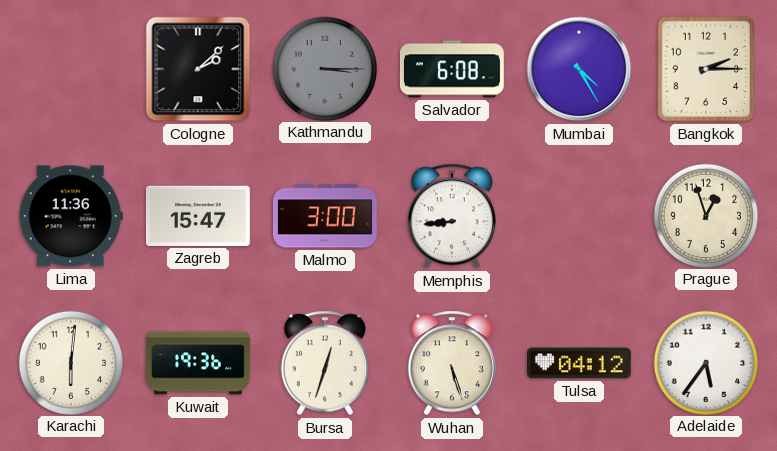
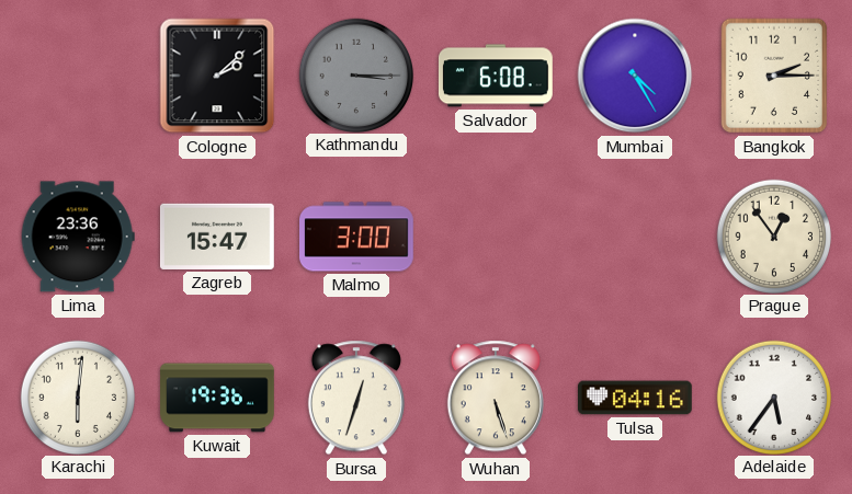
Lima: 11:36 -> 23:36 (78, 237)
Memphis: 8:44 -> none (452, 216)
Prague: 12:57 -> 12:54 (773, 235)
Tulsa: 04:12 -> 04:16 (636, 398)
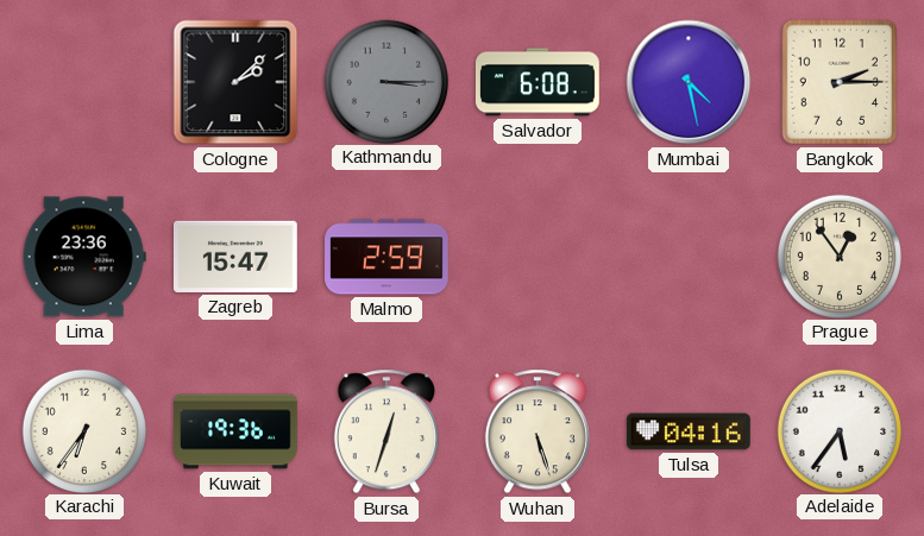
Mumbai: 4:25 -> 4:28 (689, 82)
Malmo: 3:00 -> 2:59 (388, 257)
Karachi: 6:01 -> 6:36 (83, 430)
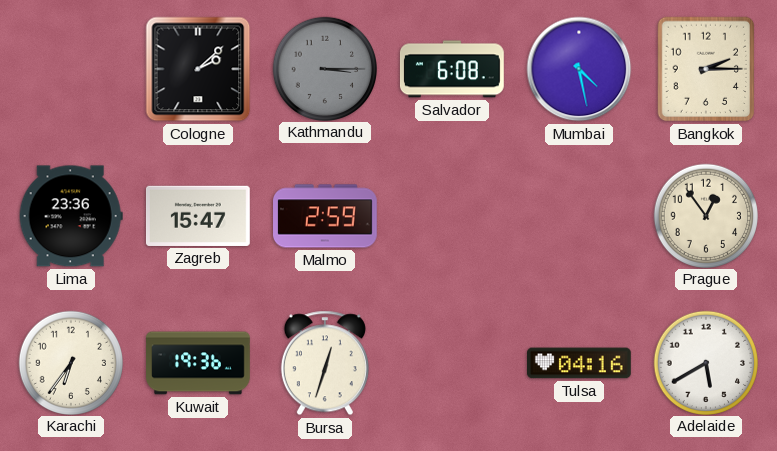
Wuhan: 5:27 -> none (538, 431)
Adelaide: 5:36 -> 5:40 (705, 362)
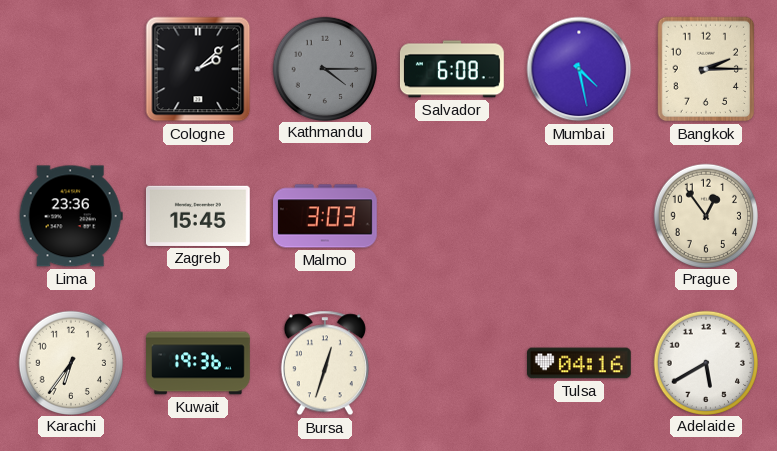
Kathmandu: 3:15 -> 4:15 (324, 68)
Zagreb: 15:47 -> 15:45 (198, 216)
Malmo: 2:59 -> 3:03 (326, 216)
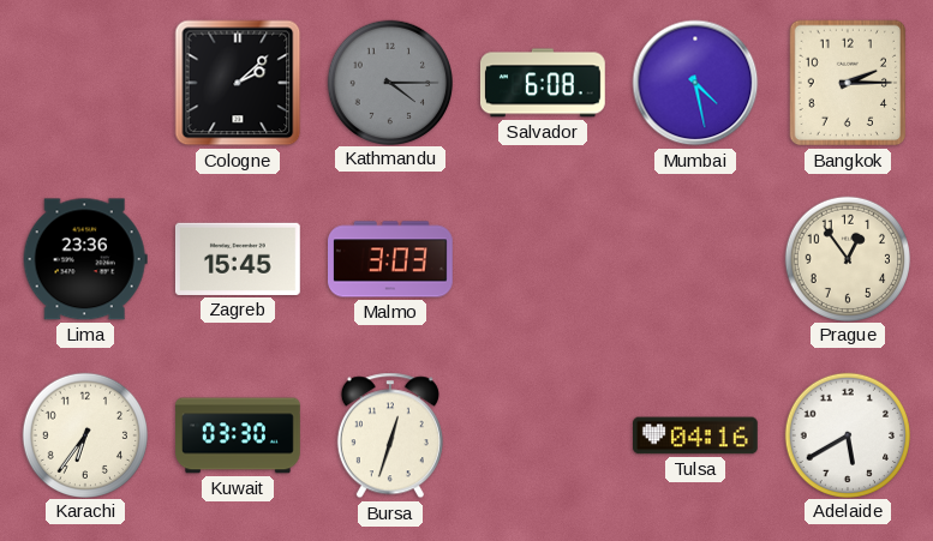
Kuwait: 19:36 -> 03:30 (238, 435)
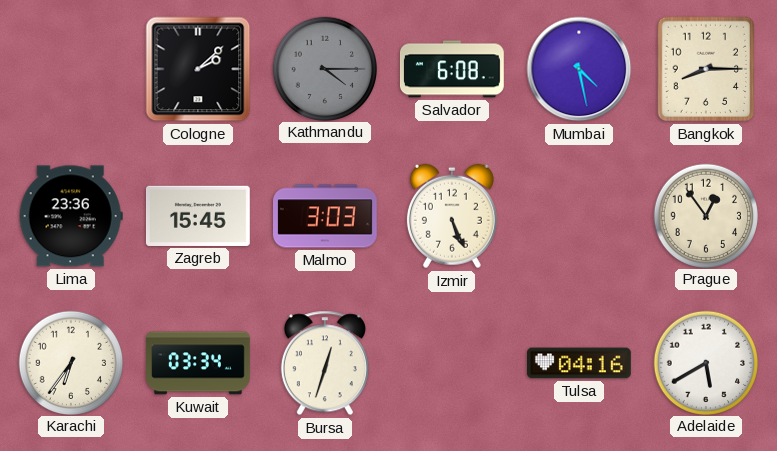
Bangkok: 2:15 -> 8:15 (705, 69)
Izmir: none -> 5:26 (452, 216)
Kuwait: 03:30 -> 03:34 (198, 363)
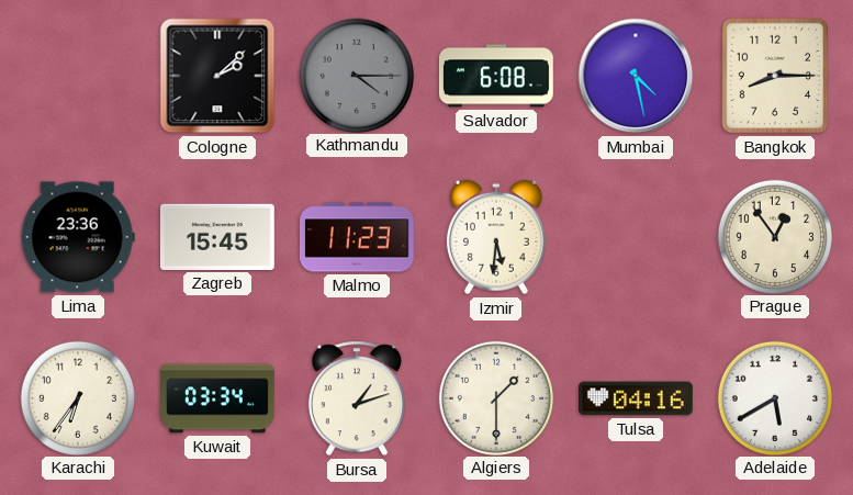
Malmo: 3:03 -> 11:23 (358, 237)
Izmir: 5:26 -> 5:31 (496, 237)
Bursa: 12:33 -> 1:12 (357, 398)
Algiers: none -> 1:30 (495, 397)
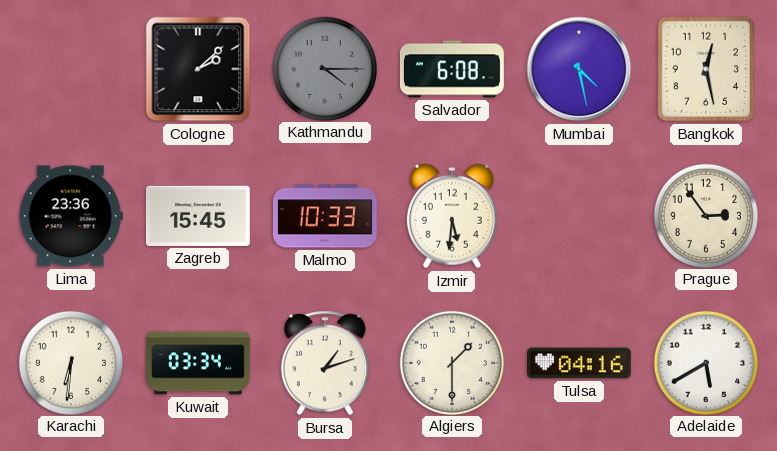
Bangkok: 8:15 -> 12:28 (705, 69)
Malmo: 11:23 -> 10:33 (326, 216)
Prague: 12:54 -> 2:54 (705, 215)
Karachi: 6:36 -> 6:31 (70, 362)
